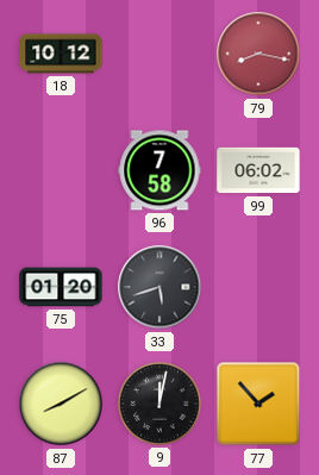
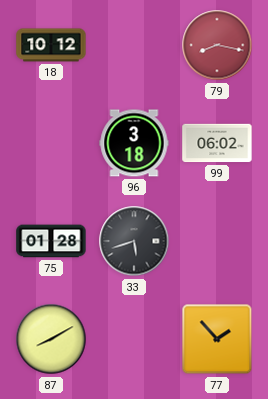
96: 7:58 -> 3:18 (134, 143)
75: 01:20 -> 01:28 (51, 241)
9: 12:02 -> none (159, 404)
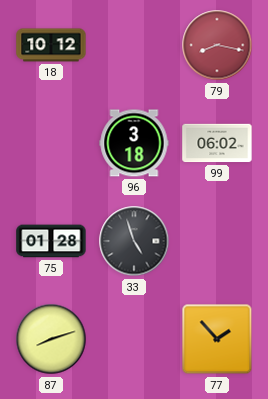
33: 5:42 -> 4:57 (134, 241)
87: 8:10 -> 8:12 (51, 339)
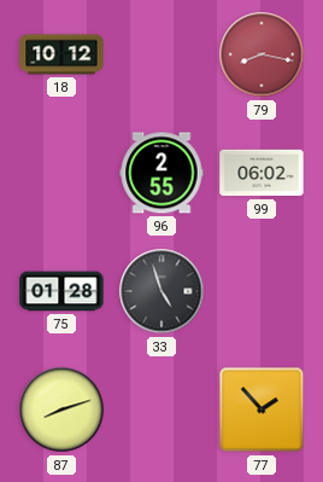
96: 3:18 -> 2:55 (161, 173)
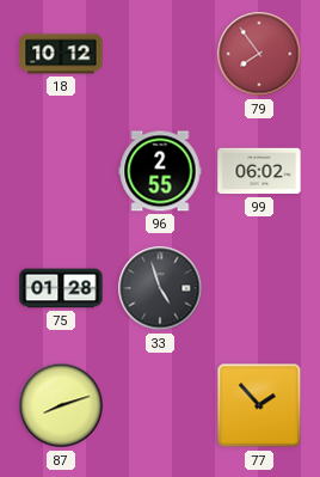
79: 8:17 -> 7:54 (259, 54)
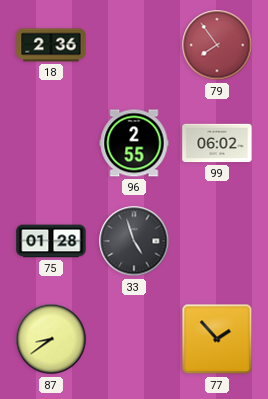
18: 10:12 -> 2:36 (51, 45)
87: 8:12 -> 8:39 (51, 339)
